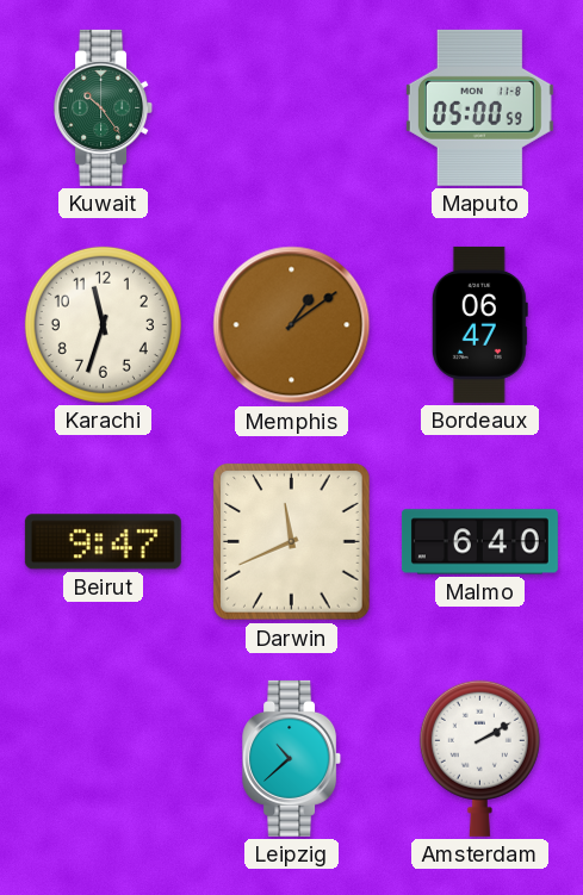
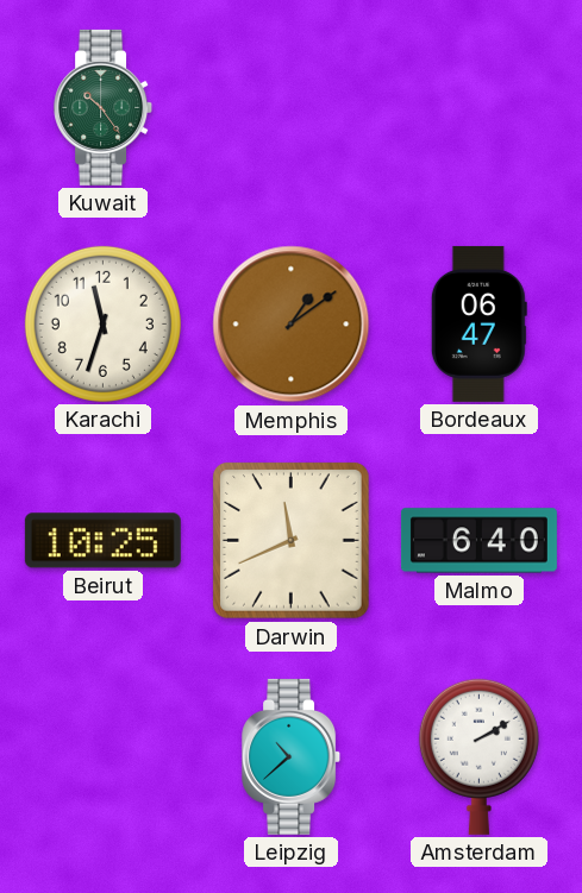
Maputo: 05:00 -> none (479, 107)
Beirut: 9:47 -> 10:25 (102, 541)
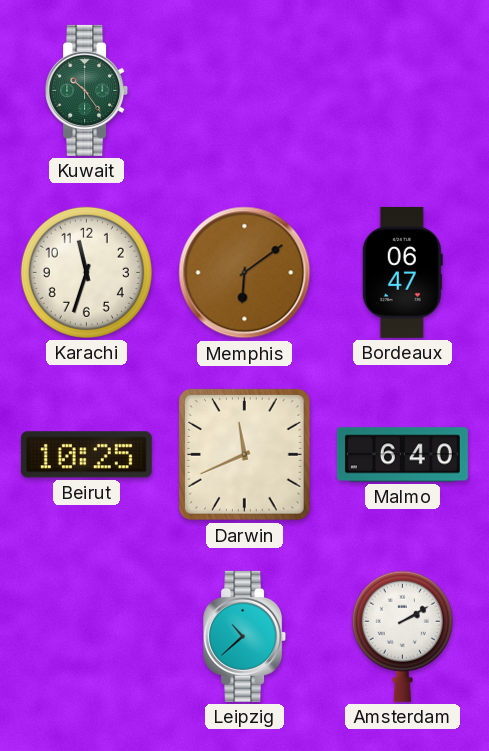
Memphis: 1:09 -> 6:09 (245, 273)
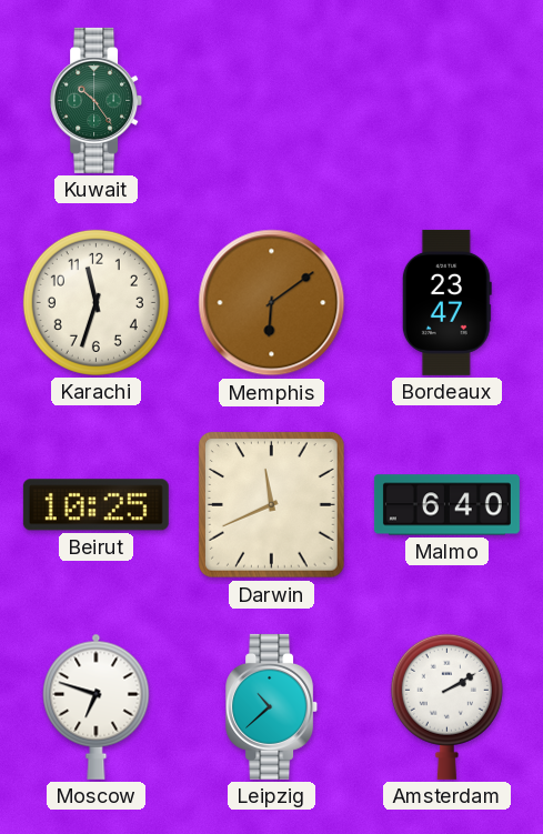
Bordeaux: 06:47 -> 23:47 (446, 302)
Moscow: none -> 6:48 (97, 706)
